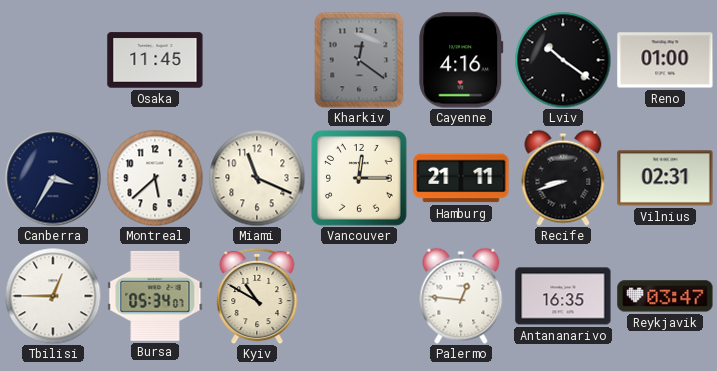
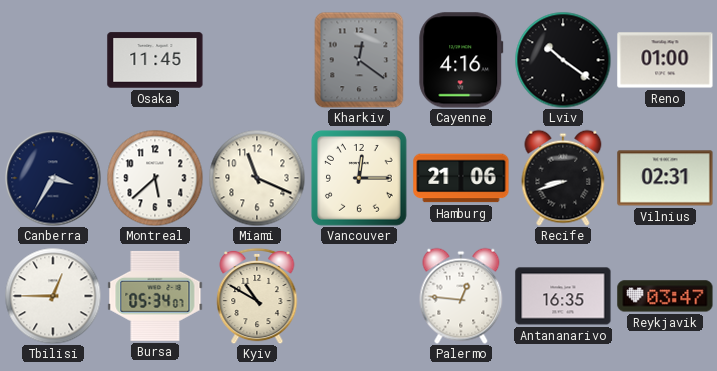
Hamburg: 21:11 -> 21:06 (461, 178)
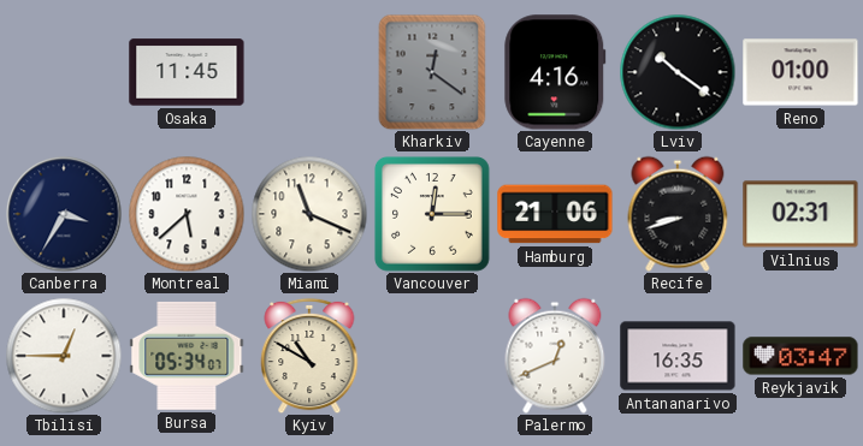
Palermo: 12:46 -> 12:41 (555, 356)
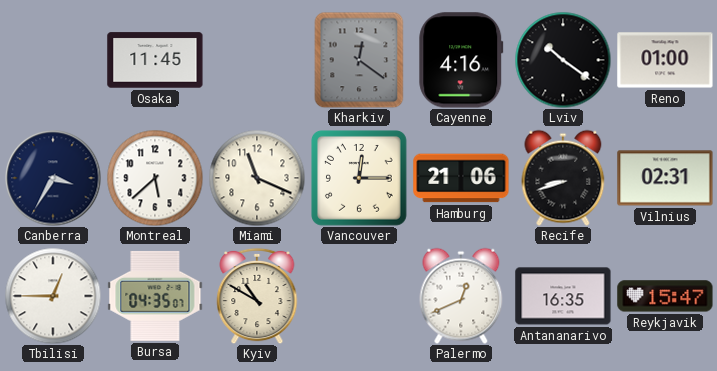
Bursa: 05:34 -> 04:35 (155, 296)
Reykjavik: 03:47 -> 15:47 (665, 296)
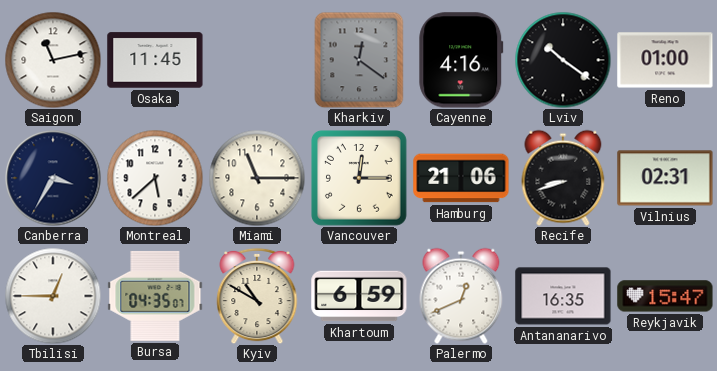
Saigon: none -> 11:13 (53, 60)
Miami: 11:19 -> 11:15 (257, 178)
Khartoum: none -> 6:59 (359, 296)
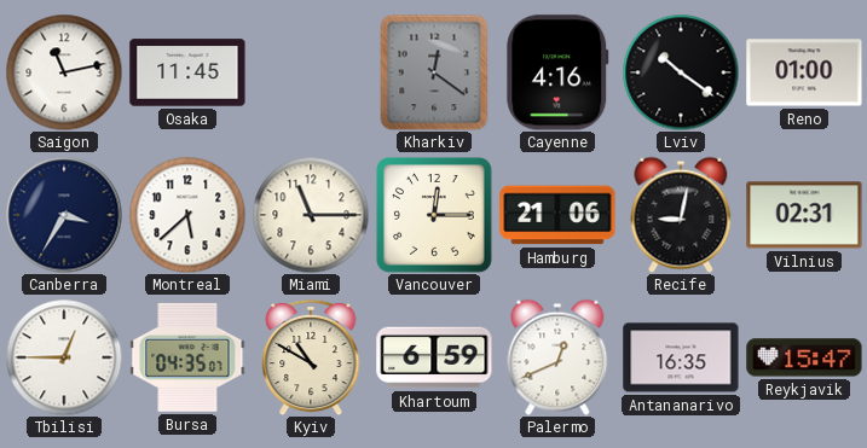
Recife: 8:42 -> 9:02 (681, 215)
